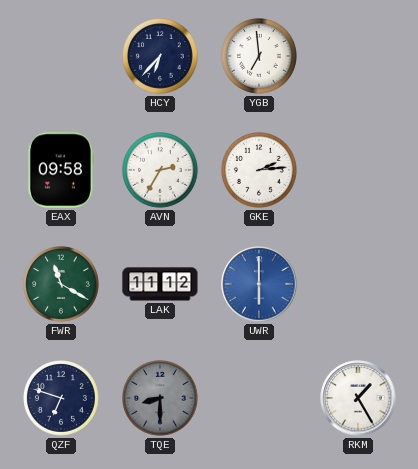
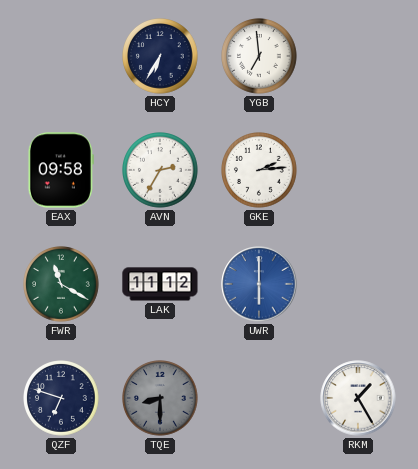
HCY: 6:37 -> 6:35 (161, 57)
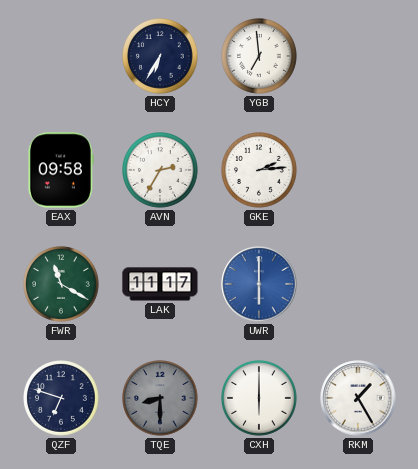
LAK: 11:12 -> 11:17 (160, 284)
CXH: none -> 6:00 (260, 399)
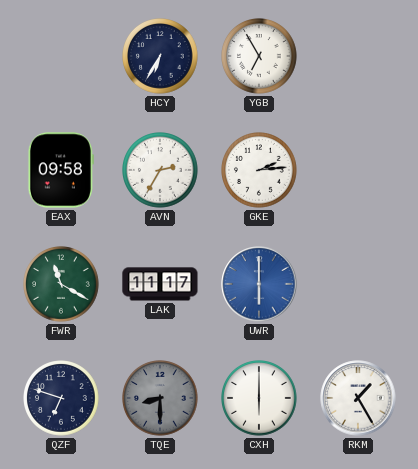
YGB: 6:59 -> 6:55 (260, 57)
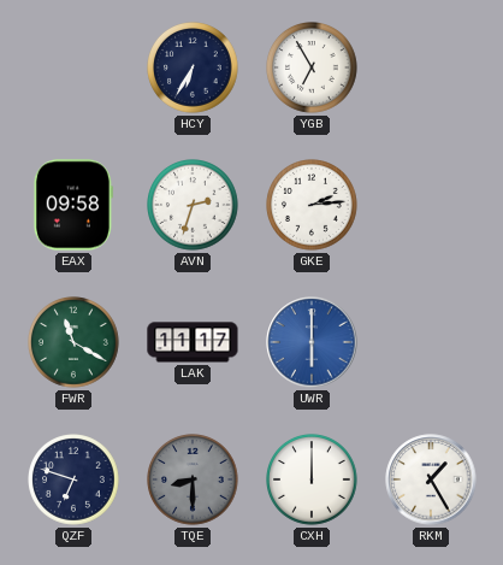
AVN: 2:35 -> 2:33 (194, 206)
CXH: 6:00 -> 12:00 (313, 481)
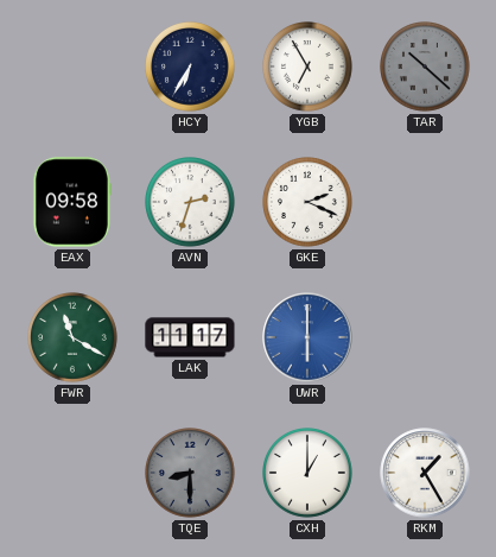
TAR: none -> 10:22 (426, 68)
GKE: 2:14 -> 2:19 (309, 203)
QZF: 6:48 -> none (75, 481)
CXH: 12:00 -> 1:00 (309, 474)
